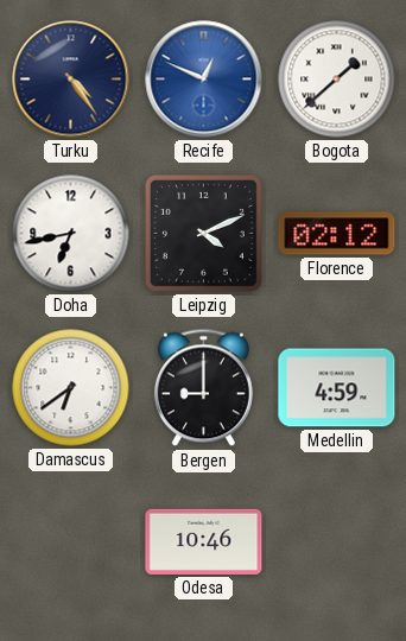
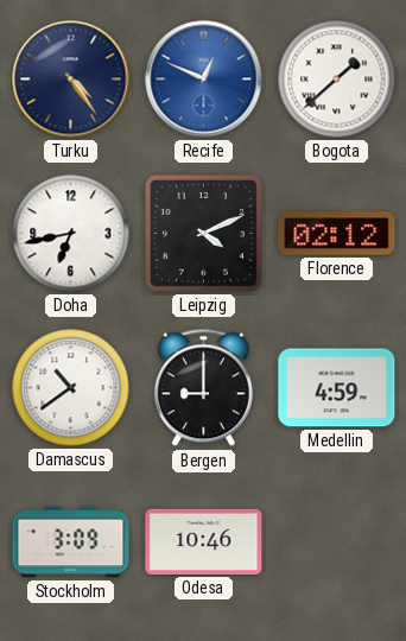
Damascus: 6:39 -> 10:39 (71, 388)
Stockholm: none -> 3:09 (71, 542)
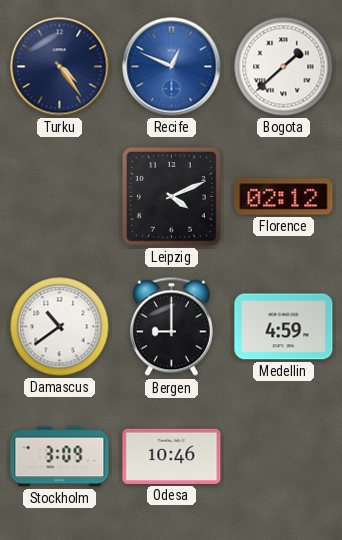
Doha: 6:43 -> none (71, 234)
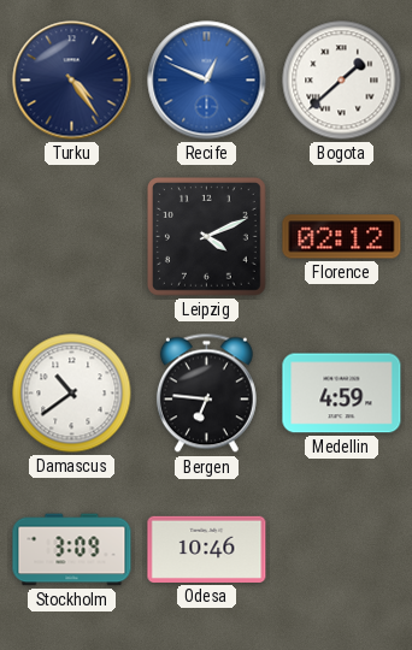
Bergen: 9:00 -> 6:46 (206, 394)
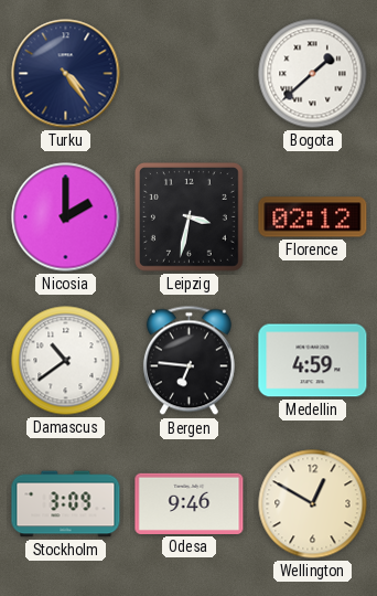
Recife: 12:49 -> none (207, 81)
Nicosia: none -> 2:00 (66, 217)
Leipzig: 4:11 -> 3:32 (190, 217)
Odesa: 10:46 -> 9:46 (190, 503)
Wellington: none -> 12:50 (313, 504)
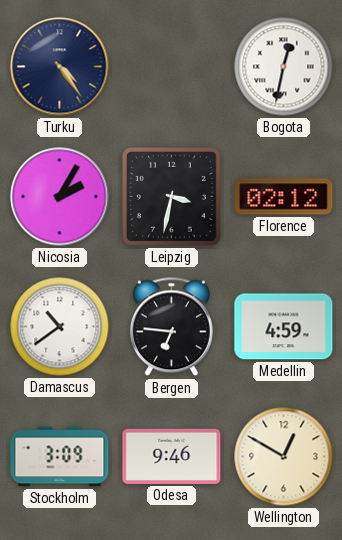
Bogota: 1:38 -> 12:32 (284, 67)
Nicosia: 2:00 -> 2:05 (60, 197)
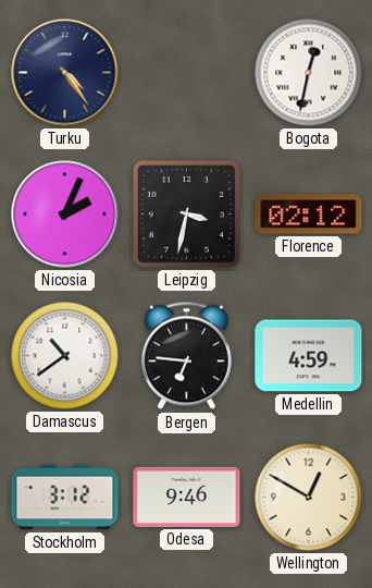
Nicosia: 2:05 -> 2:04 (65, 215)
Stockholm: 3:09 -> 3:12 (65, 498)
